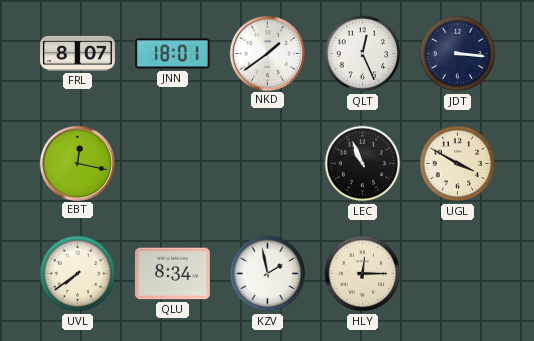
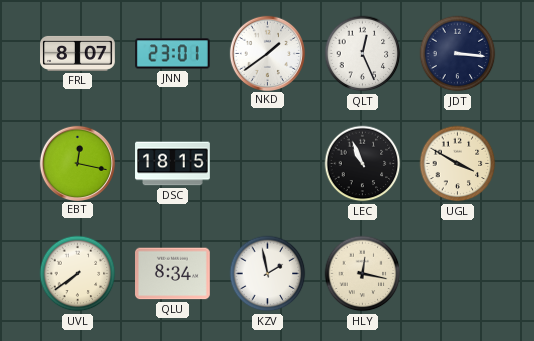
JNN: 18:01 -> 23:01 (173, 54)
DSC: none -> 18:15 (173, 164)
HLY: 12:15 -> 12:17 (363, 274)
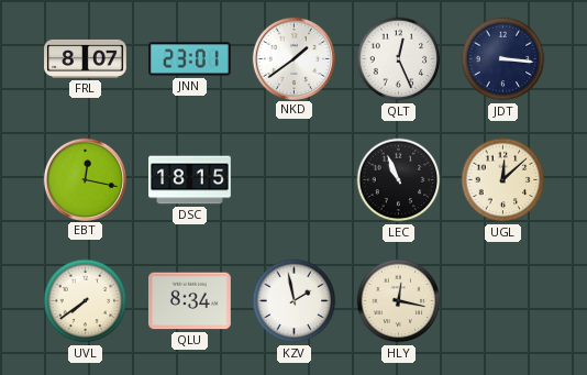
UGL: 3:50 -> 12:08 (503, 180)
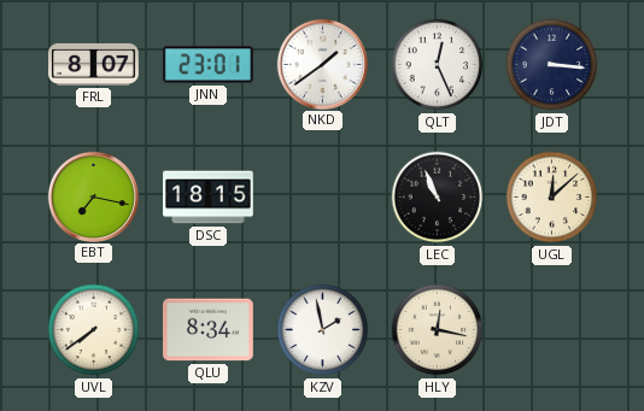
EBT: 12:17 -> 7:17 (93, 196)
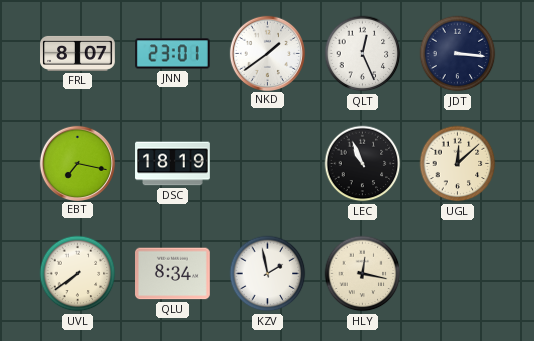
DSC: 18:15 -> 18:19 (173, 164)
